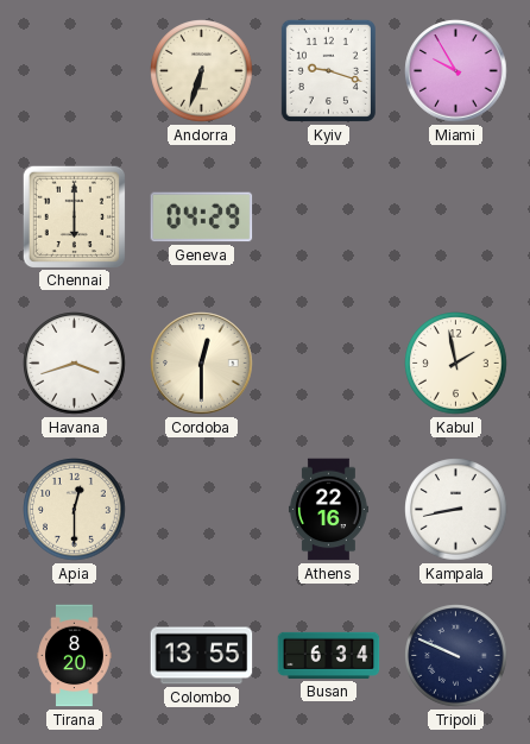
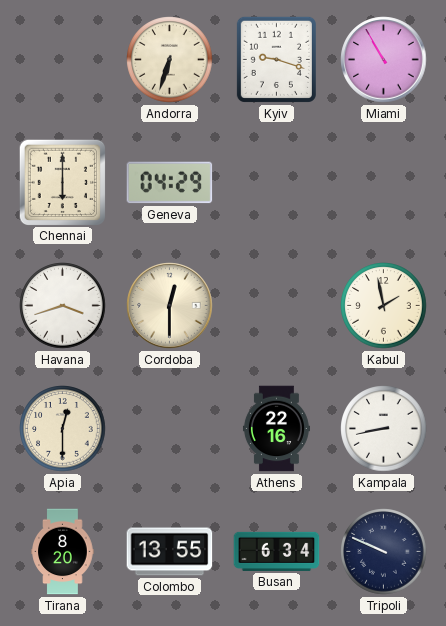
Miami: 9:55 -> 10:55 (384, 60)
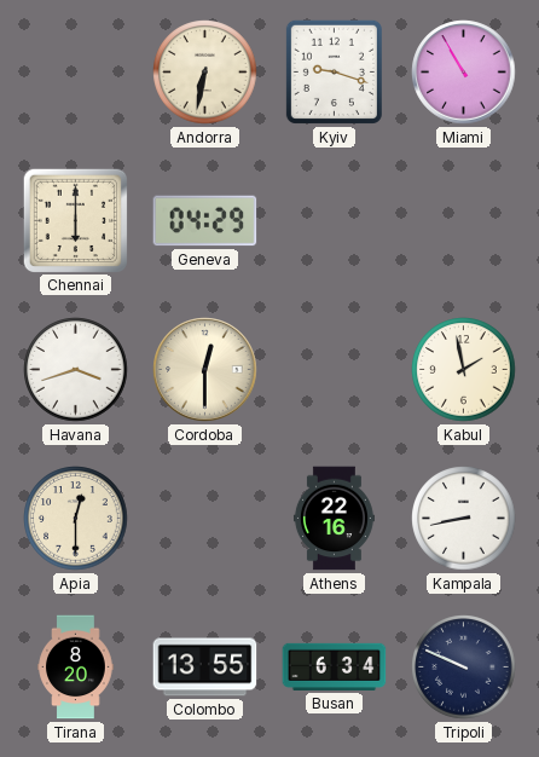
Andorra: 6:33 -> 6:32 (205, 73)
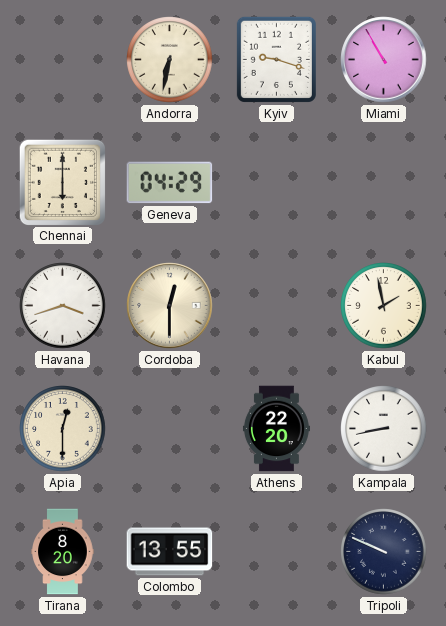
Athens: 22:16 -> 22:20 (276, 429)
Busan: 6:34 -> none (335, 666)
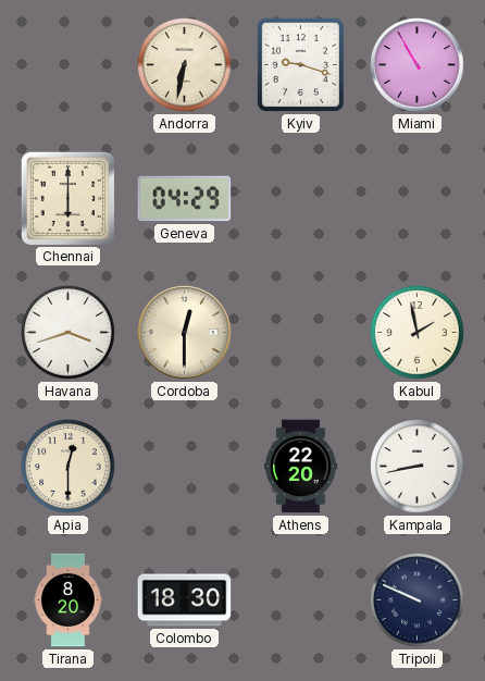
Colombo: 13:55 -> 18:30 (185, 600)
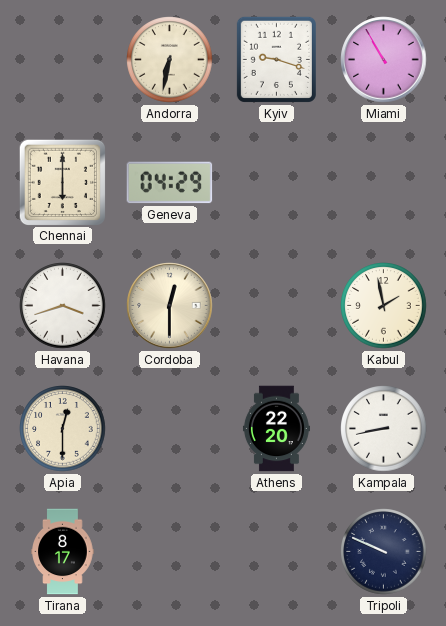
Tirana: 8:20 -> 8:17 (63, 552)
Colombo: 18:30 -> none (185, 600)
